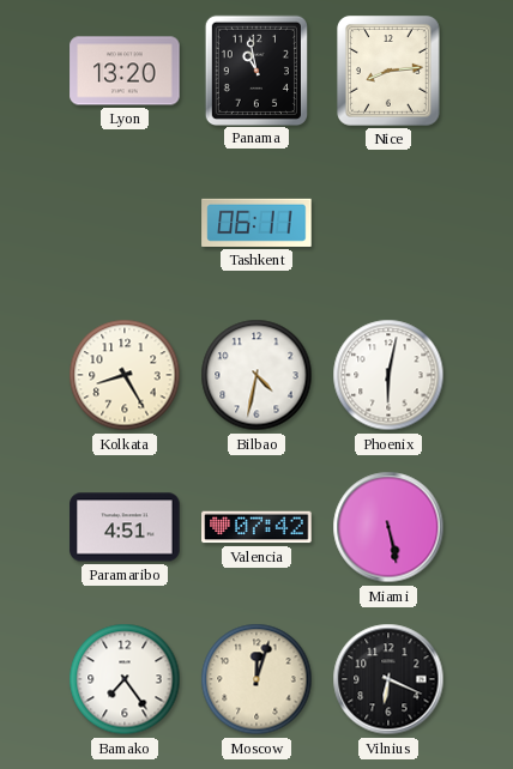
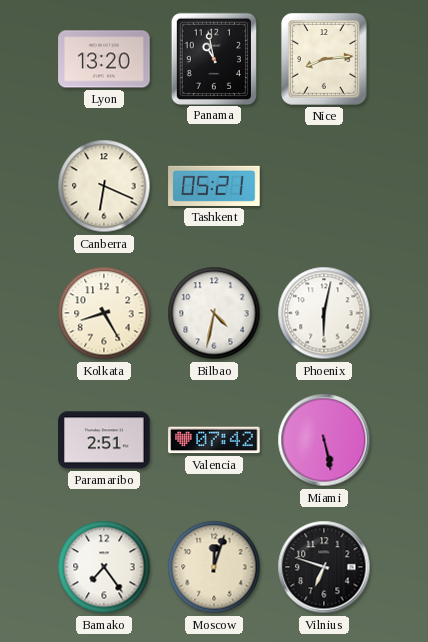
Canberra: none -> 6:19 (104, 186)
Tashkent: 06:11 -> 05:21 (214, 186)
Paramaribo: 4:51 -> 2:51 (104, 440)
Vilnius: 6:19 -> 6:48 (324, 567)
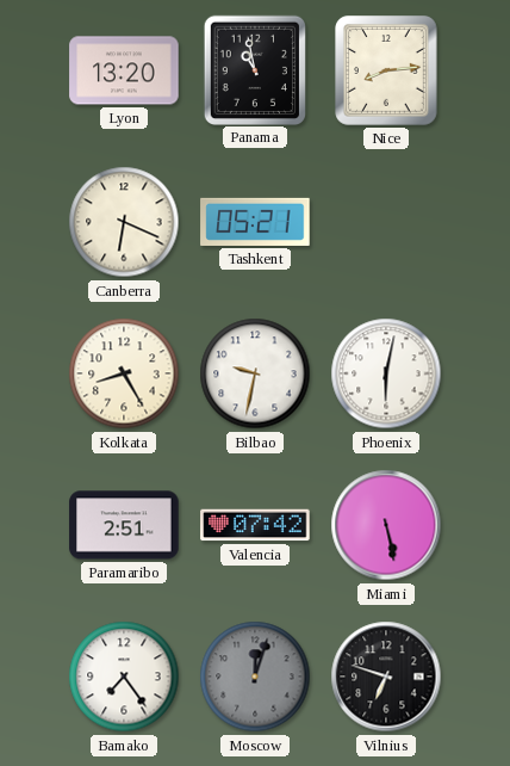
Bilbao: 4:32 -> 9:32 (255, 373)
Moscow dial: cream -> grey (255, 677)
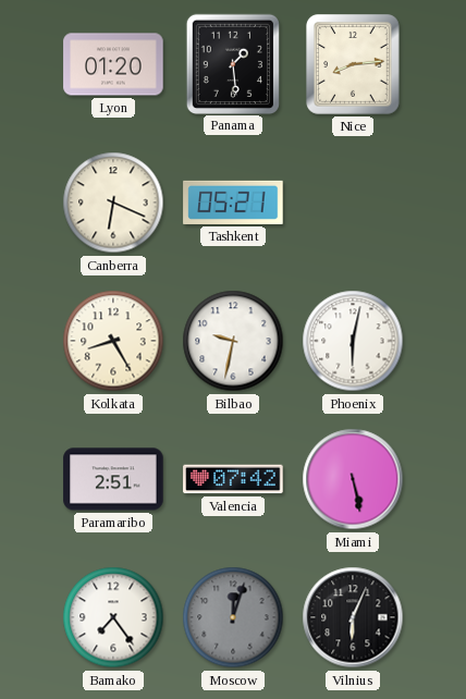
Lyon: 13:20 -> 01:20 (113, 64)
Panama: 10:58 -> 1:29 (232, 63)
Vilnius: 6:48 -> 6:04 (353, 617)
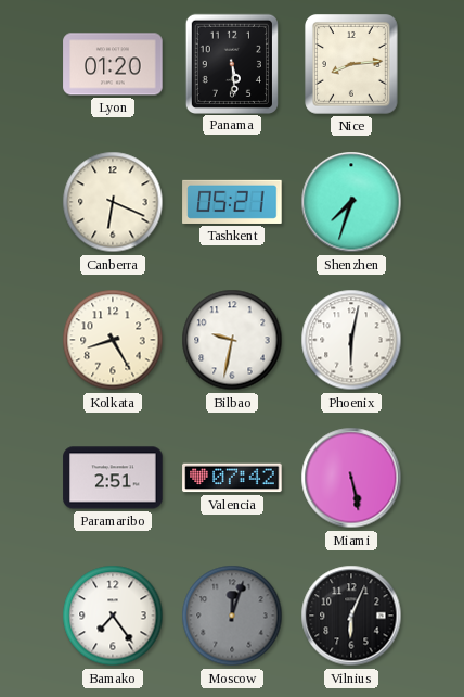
Panama: 1:29 -> 5:29 (231, 63)
Shenzhen: none -> 7:33 (351, 202)
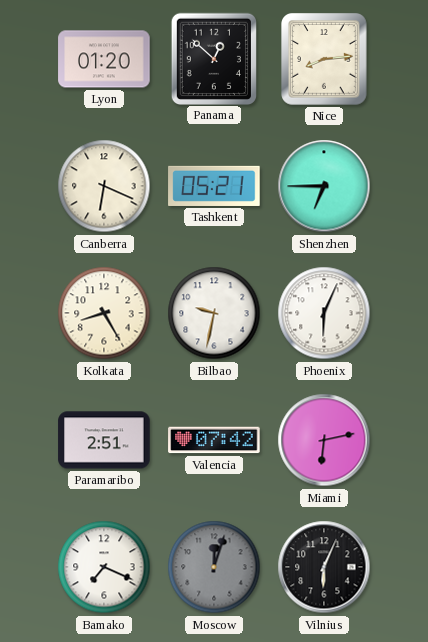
Panama: 5:29 -> 12:52 (213, 58)
Shenzhen: 7:33 -> 6:45 (324, 186)
Phoenix: 6:02 -> 6:04 (324, 313)
Miami: 5:28 -> 6:13 (324, 440)
Bamako: 7:24 -> 7:19 (104, 567)
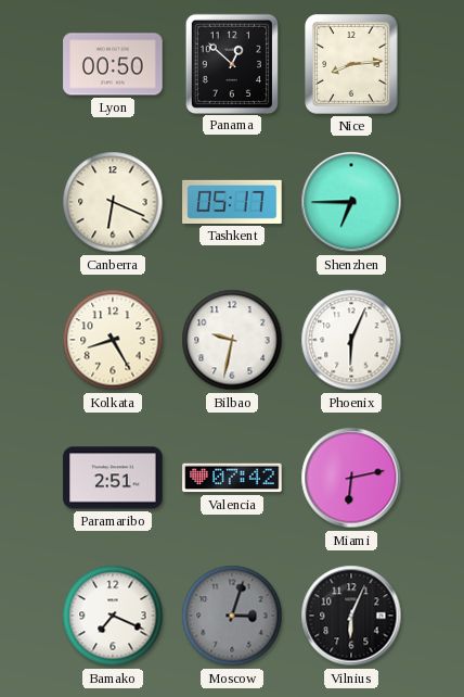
Lyon: 01:20 -> 00:50 (113, 64)
Tashkent: 05:21 -> 05:17 (232, 202)
Moscow: 12:03 -> 3:03 (232, 616)
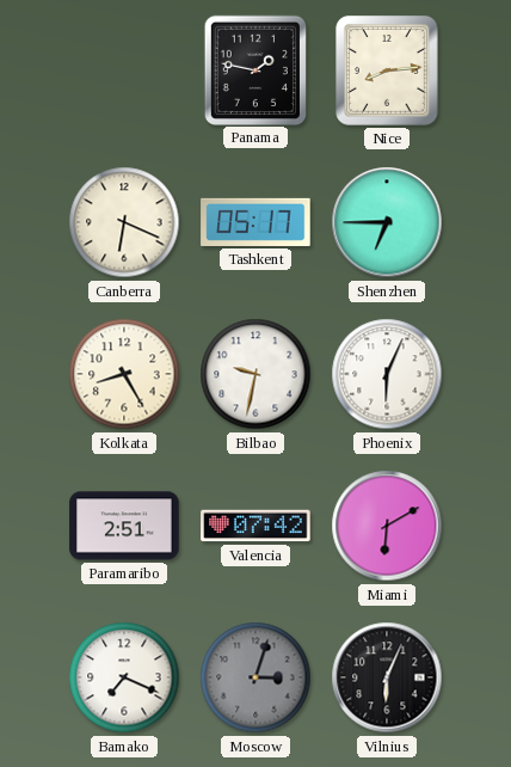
Lyon: 00:50 -> none (113, 64)
Panama: 12:52 -> 1:47 (254, 69)
Miami: 6:13 -> 6:10 (387, 526)
